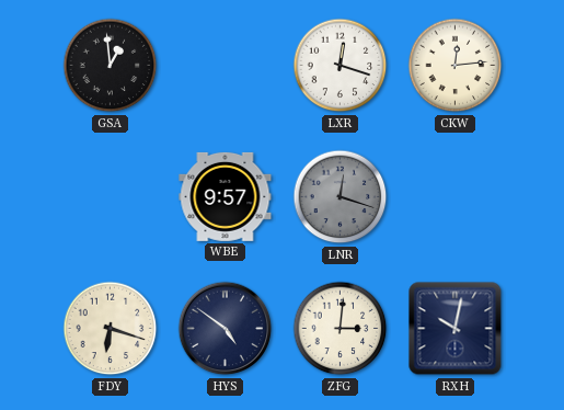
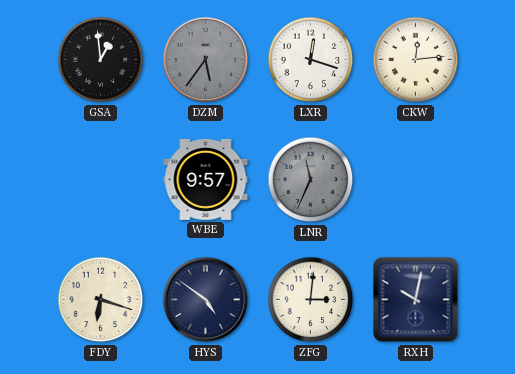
DZM: none -> 5:36 (206, 60)
LNR: 12:18 -> 11:34 (311, 180)
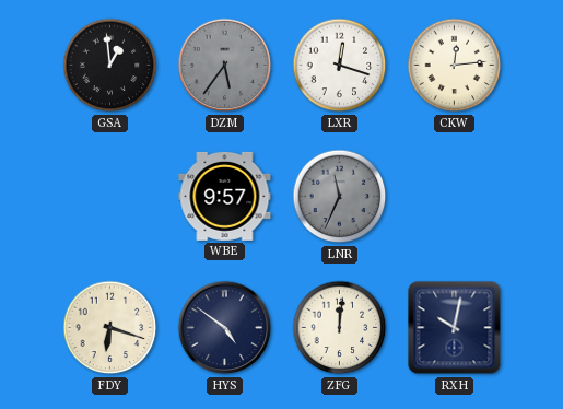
ZFG: 3:01 -> 12:01 (340, 328)
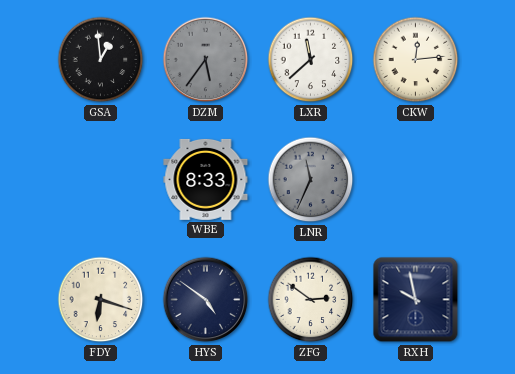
LXR: 12:18 -> 11:38 (311, 60)
WBE: 9:57 -> 8:33 (206, 179)
ZFG: 12:01 -> 2:51 (311, 300)
RXH: 10:02 -> 9:58 (416, 300)
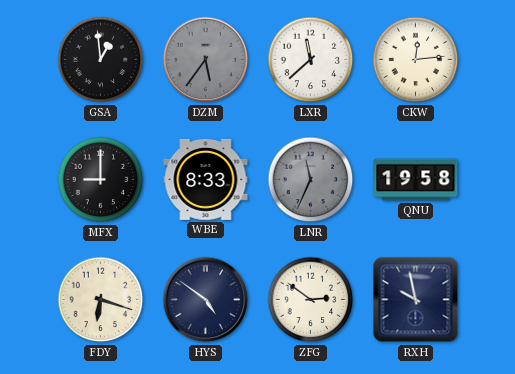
MFX: none -> 9:00 (101, 180)
QNU: none -> 19:58 (416, 180)
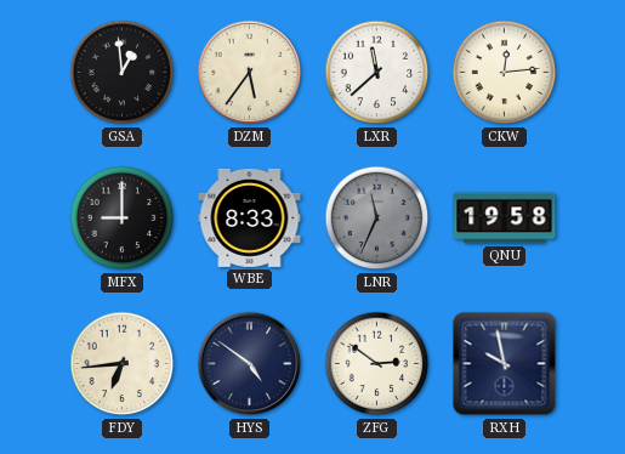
DZM dial: grey -> cream (250, 73)
FDY: 6:18 -> 6:44 (123, 364)
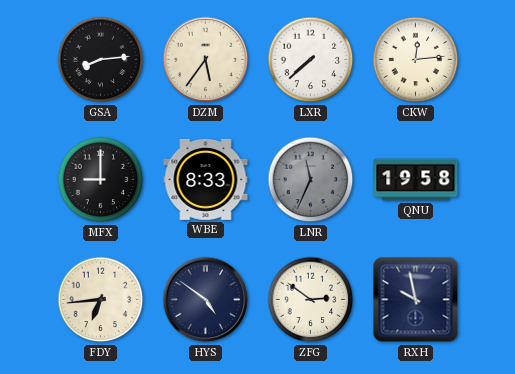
GSA: 12:59 -> 8:14 (101, 60)
LXR: 11:38 -> 7:38 (311, 60)
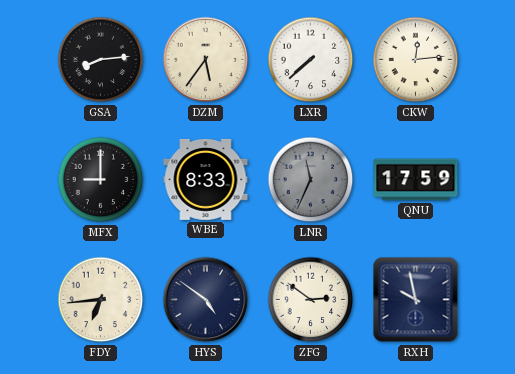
QNU: 19:58 -> 17:59 (416, 180)
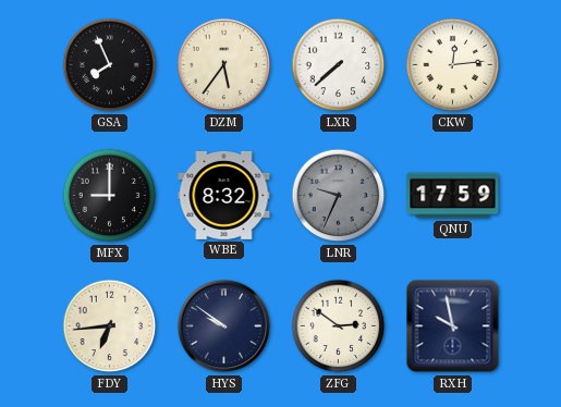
GSA: 8:14 -> 7:56 (110, 65)
WBE: 8:33 -> 8:32 (224, 195)
LNR: 11:34 -> 9:34 (339, 196)
HYS: 4:51 -> 9:51 (224, 326)
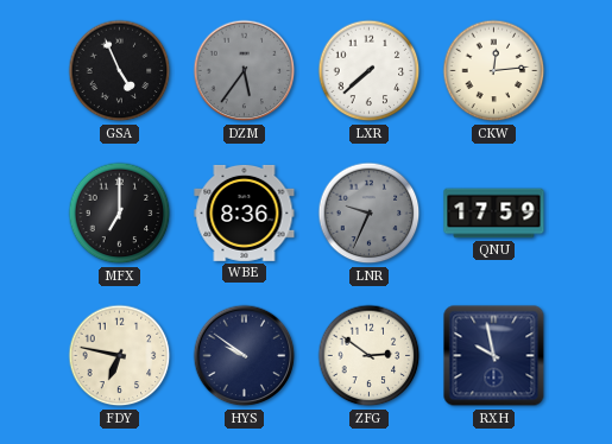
GSA: 7:56 -> 4:56 (120, 71)
DZM dial: cream -> grey (245, 71)
MFX: 9:00 -> 7:00 (120, 214)
WBE: 8:32 -> 8:36 (245, 213)
FDY: 6:44 -> 6:47 (120, 356)
